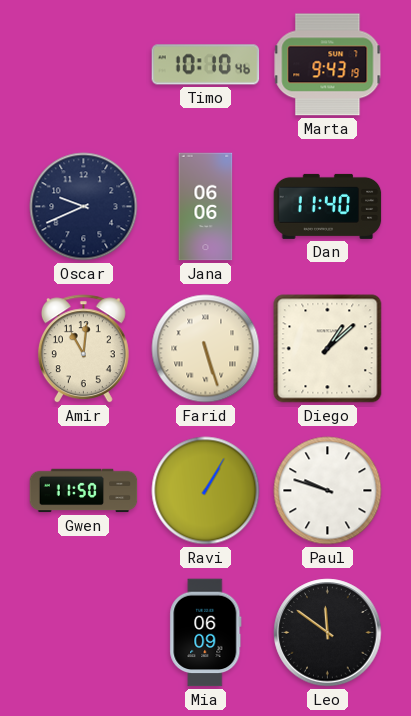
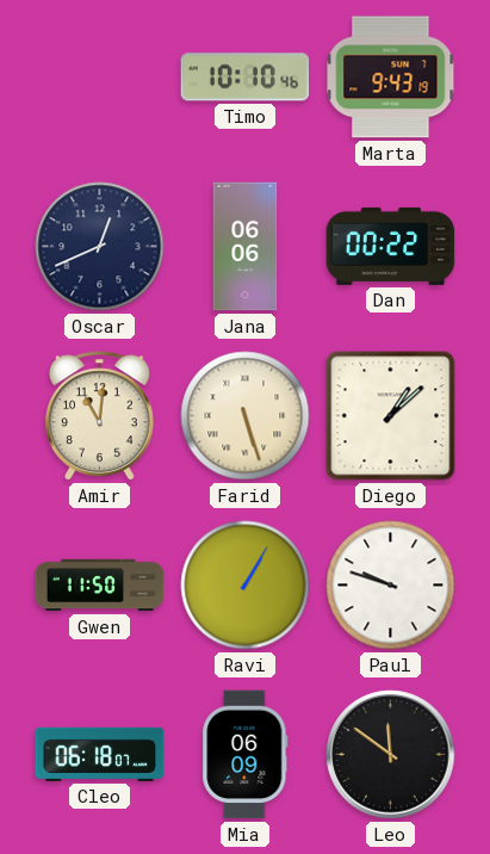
Oscar: 9:41 -> 12:41 (100, 247)
Dan: 11:40 -> 00:22 (391, 246)
Cleo: none -> 06:18 (100, 754)
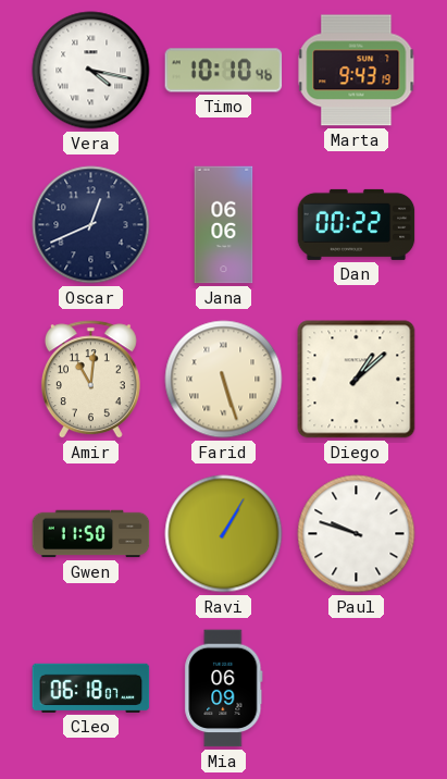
Vera: none -> 4:17 (91, 71)
Leo: 11:51 -> none (391, 755)
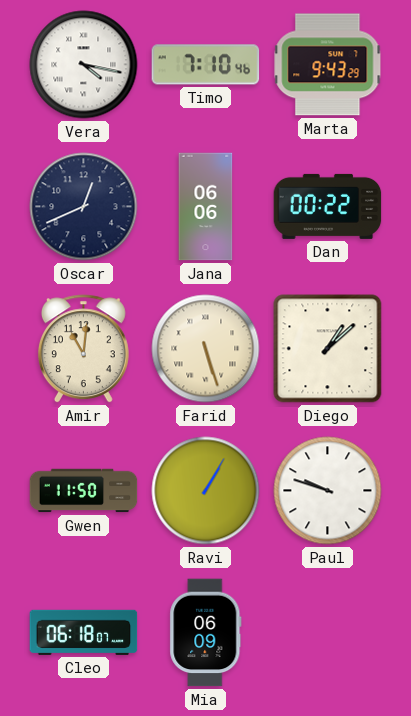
Timo: 10:10 -> 7:10 (206, 65)
Marta: 9:43:19 -> 9:43:29 (328, 65)
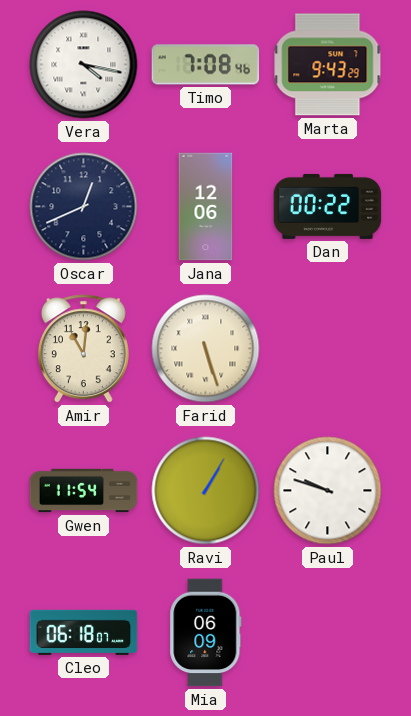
Timo: 7:10 -> 7:08 (206, 65)
Jana: 06:06 -> 12:06 (206, 207)
Diego: 1:08 -> none (328, 349)
Gwen: 11:50 -> 11:54 (84, 491)
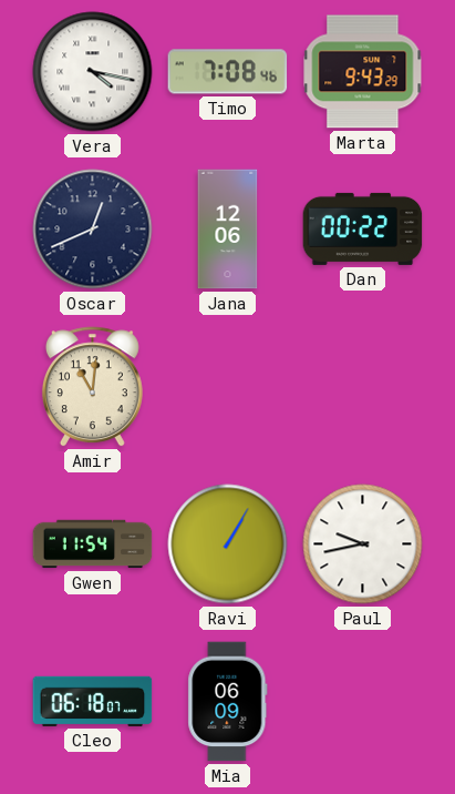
Farid: 5:27 -> none (206, 349)
Paul: 9:48 -> 9:43 (363, 544)
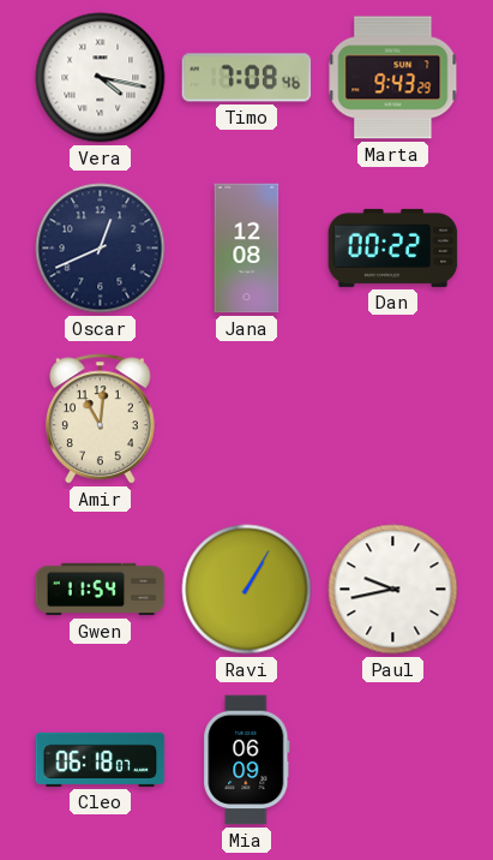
Jana: 12:06 -> 12:08 (247, 249)
